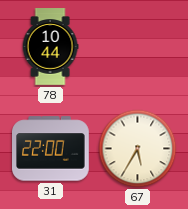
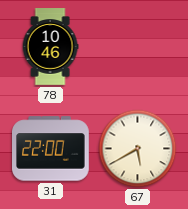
78: 10:44 -> 10:46 (50, 47)
67: 5:35 -> 5:40 (138, 149)
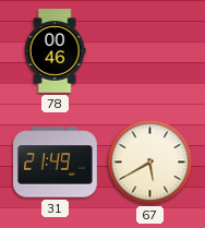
78: 10:46 -> 00:46 (55, 51)
31: 22:00 -> 21:49 (56, 163)
